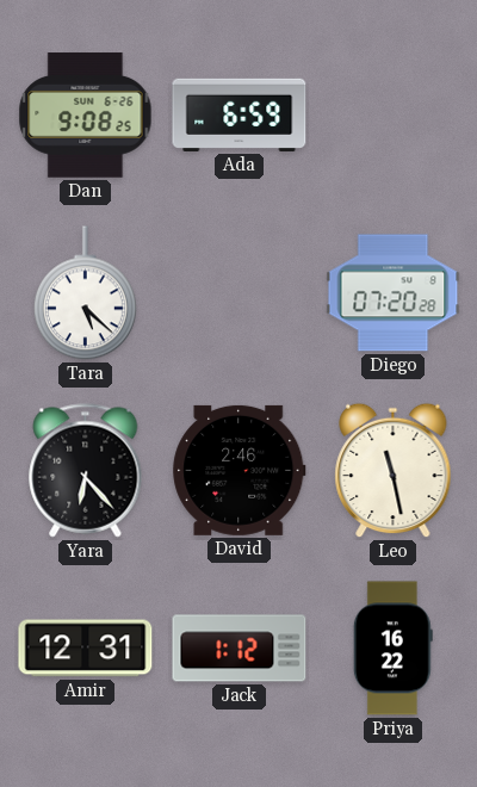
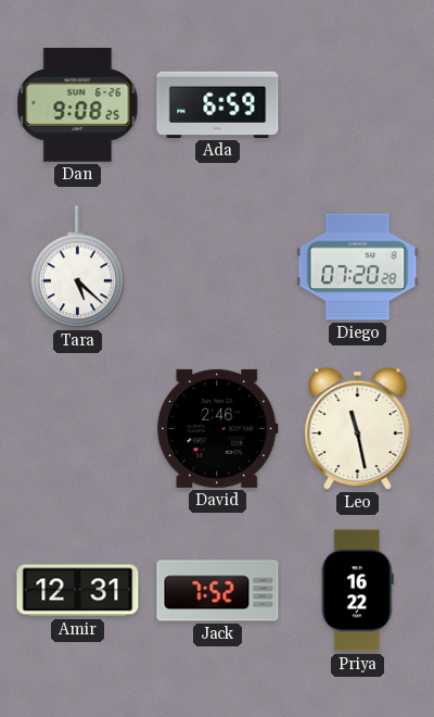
Yara: 6:23 -> none (86, 471)
Jack: 1:12 -> 7:52 (218, 591)
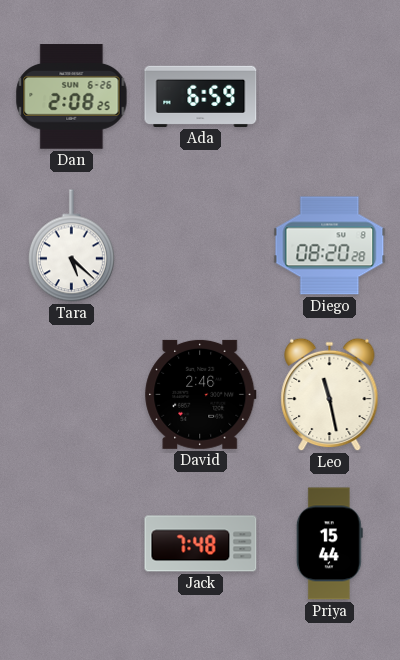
Dan: 9:08 -> 2:08 (72, 97)
Diego: 07:20 -> 08:20 (330, 246)
Amir: 12:31 -> none (78, 591)
Jack: 7:52 -> 7:48 (201, 544)
Priya: 16:22 -> 15:44 (329, 544)
